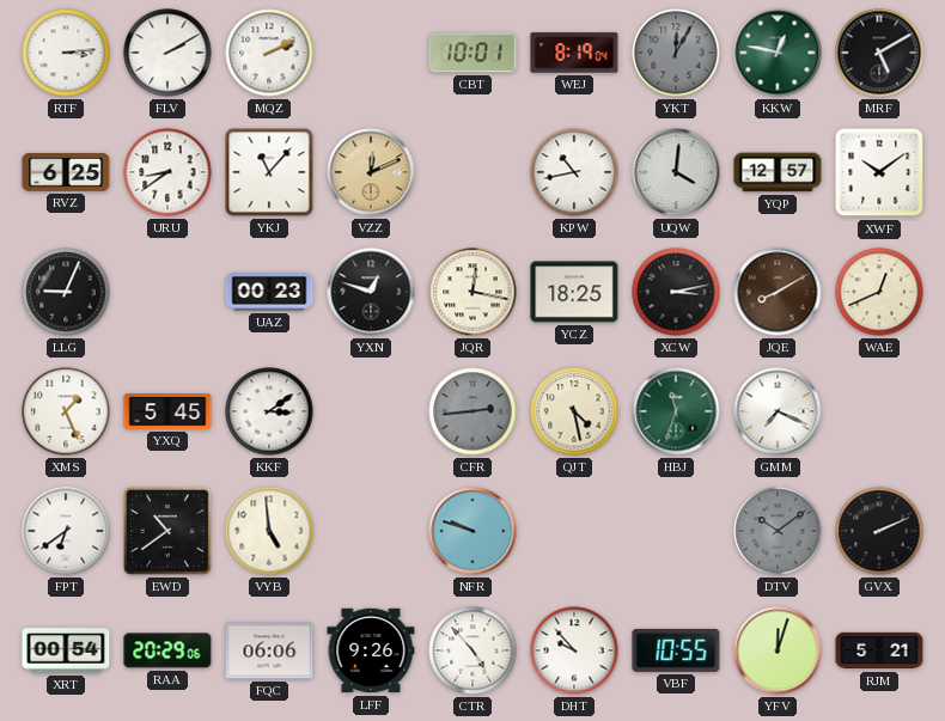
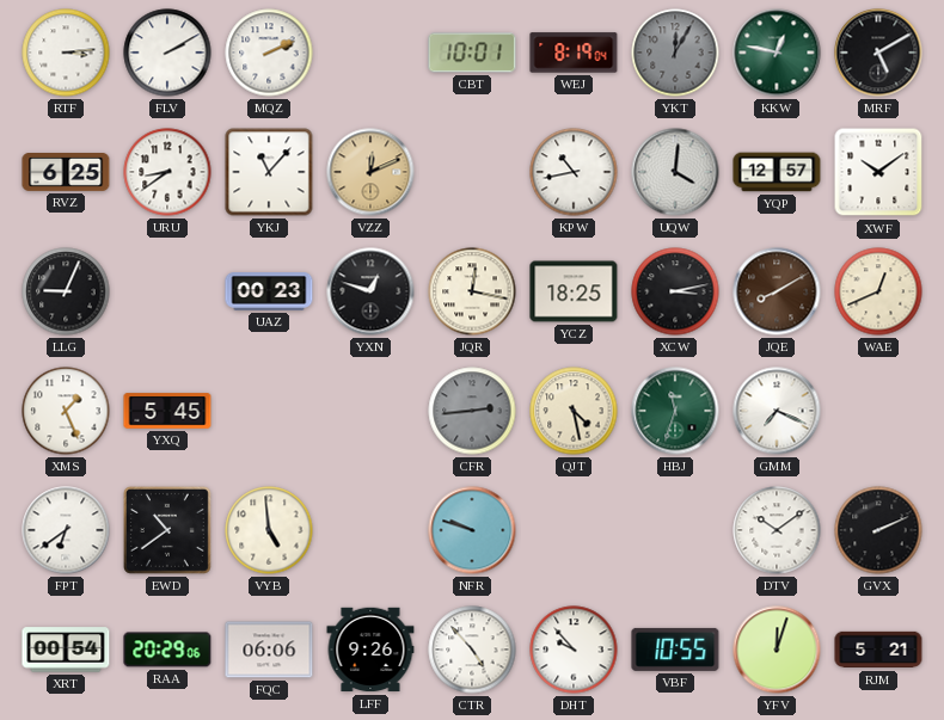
KKF: 3:09 -> none (269, 411)
DTV dial: grey -> white (777, 530)
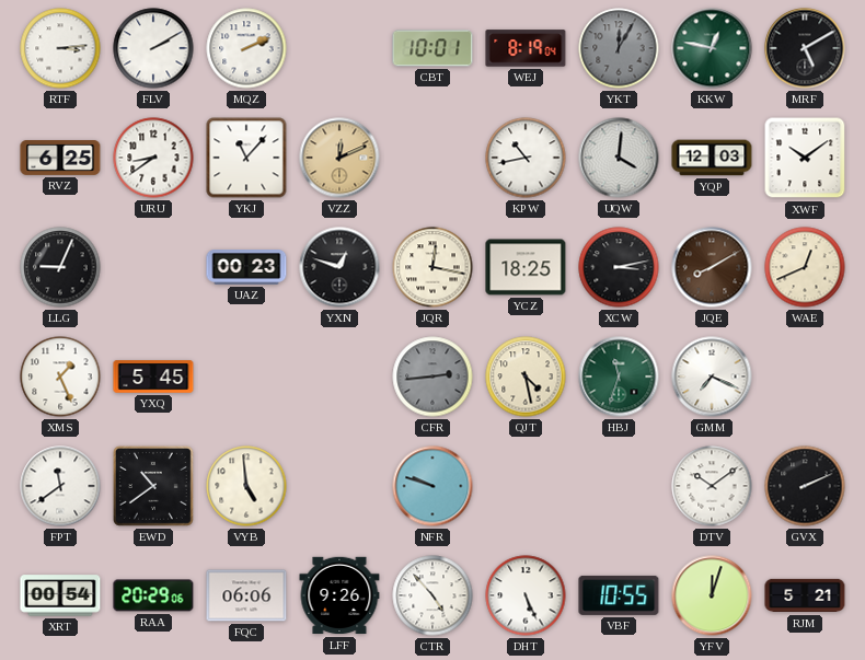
YQP: 12:57 -> 12:03 (712, 158)
FPT: 6:39 -> 11:39 (60, 486)
DHT: 9:53 -> 5:26 (526, 595)
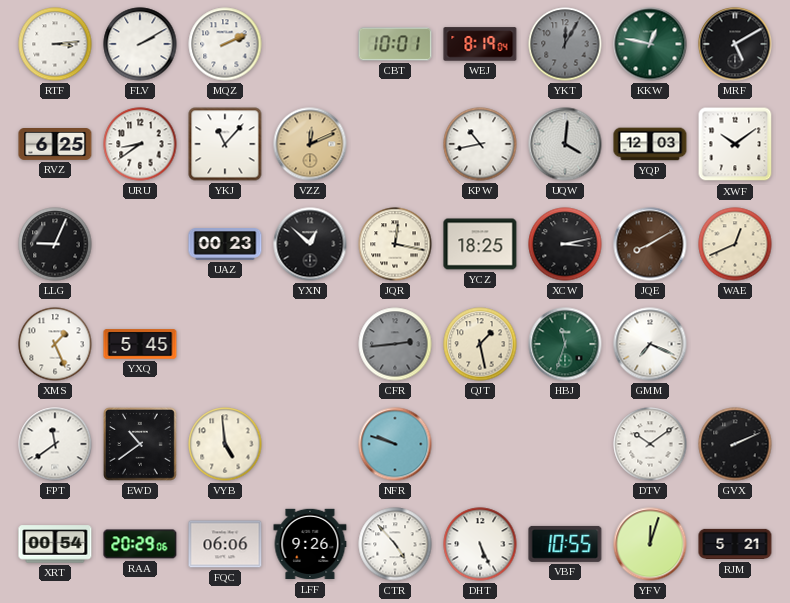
YXN: 12:48 -> 12:52 (310, 244)
QJT: 4:28 -> 1:28 (480, 344)
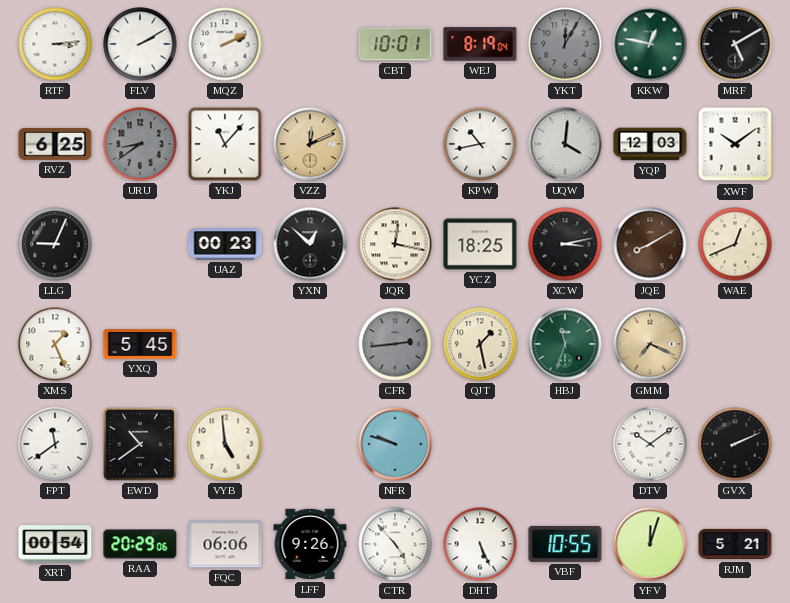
URU dial: white -> grey (140, 144)
GMM dial: white -> champagne (650, 344)
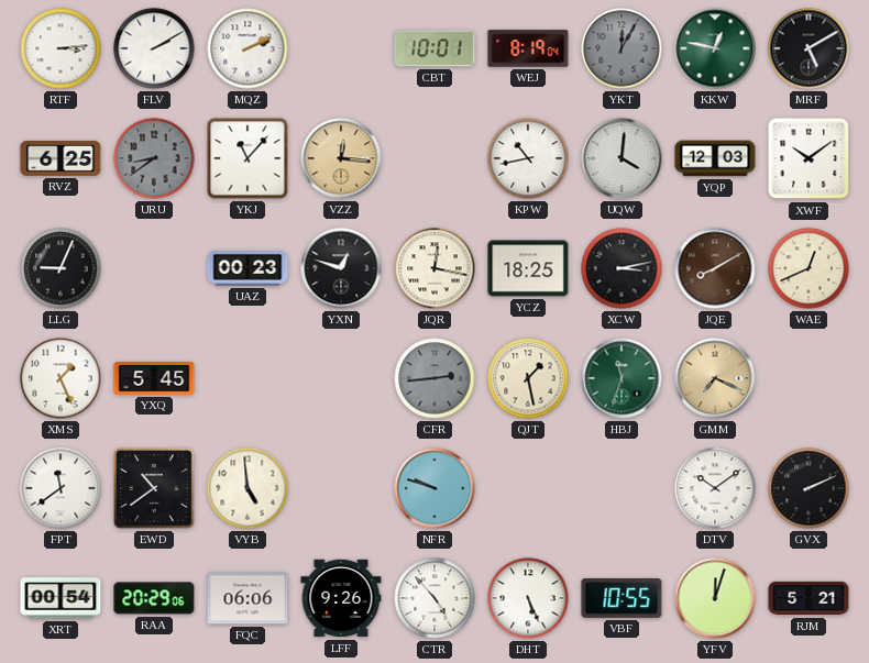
VZZ: 12:11 -> 12:16 (341, 158)
YXN: 12:52 -> 12:48 (341, 268)
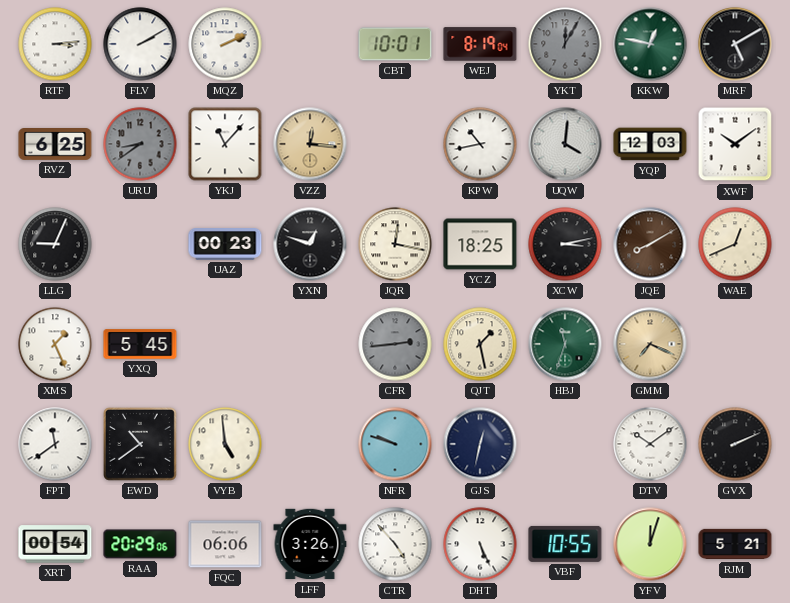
GJS: none -> 12:32 (480, 444)
LFF: 9:26 -> 3:26 (310, 544)
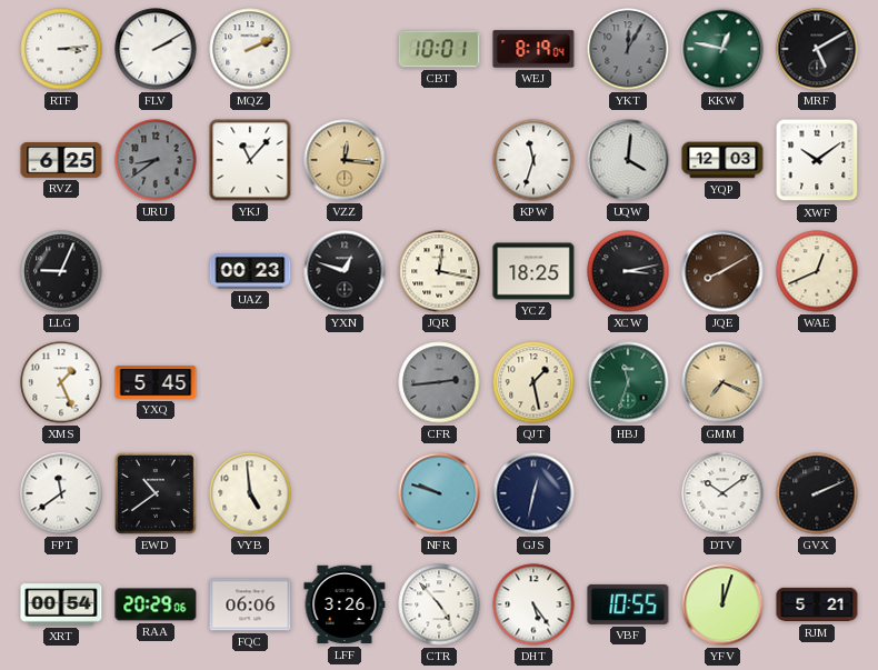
KPW: 10:43 -> 11:33 (533, 160)
DHT: 5:26 -> 5:24 (533, 604)
